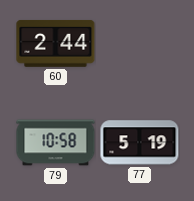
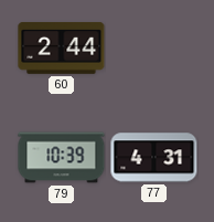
79: 10:58 -> 10:39 (62, 158)
77: 5:19 -> 4:31 (154, 158)
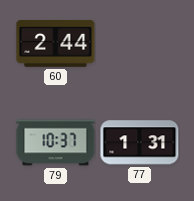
79: 10:39 -> 10:37 (56, 143)
77: 4:31 -> 1:31 (140, 143)
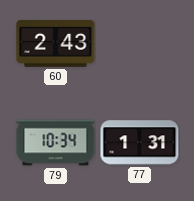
60: 2:44 -> 2:43 (56, 43)
79: 10:37 -> 10:34 (56, 143)
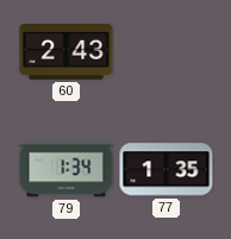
79: 10:34 -> 1:34 (67, 170)
77: 1:31 -> 1:35 (167, 170)
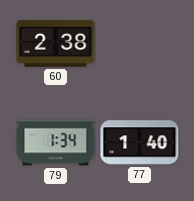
60: 2:43 -> 2:38 (56, 43)
77: 1:35 -> 1:40 (140, 143)
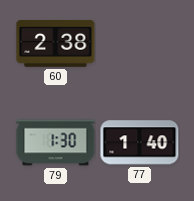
79: 1:34 -> 1:30 (56, 143)
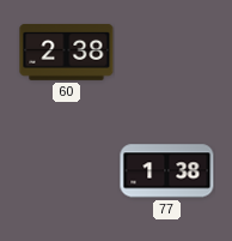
79: 1:30 -> none (56, 143)
77: 1:40 -> 1:38 (167, 171)
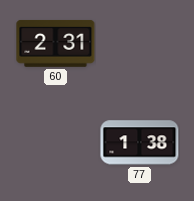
60: 2:38 -> 2:31 (56, 43)
